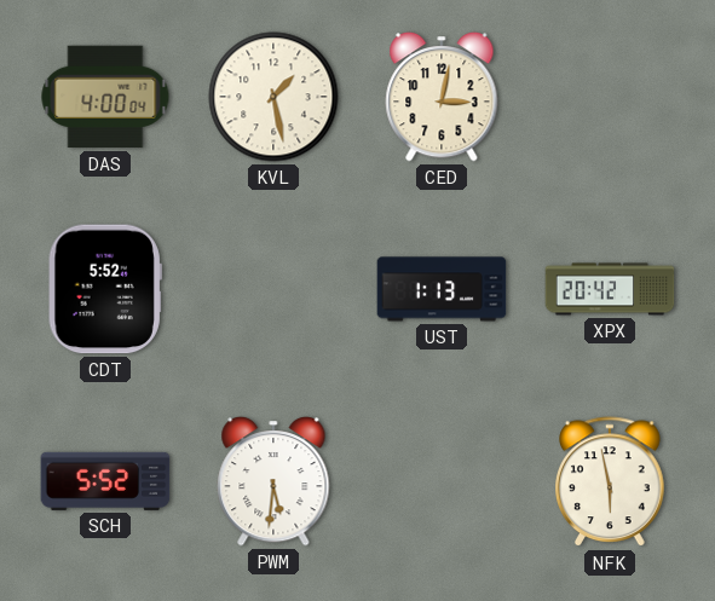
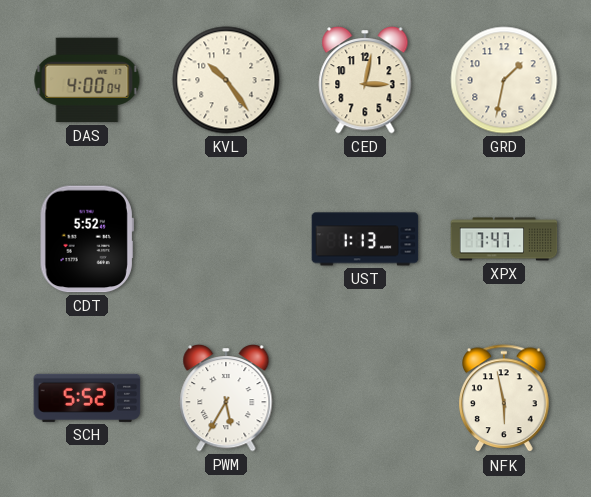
KVL: 1:28 -> 10:24 (226, 80)
GRD: none -> 1:32 (504, 80)
XPX: 20:42 -> 7:47 (504, 239)
PWM: 5:31 -> 5:35 (226, 399)
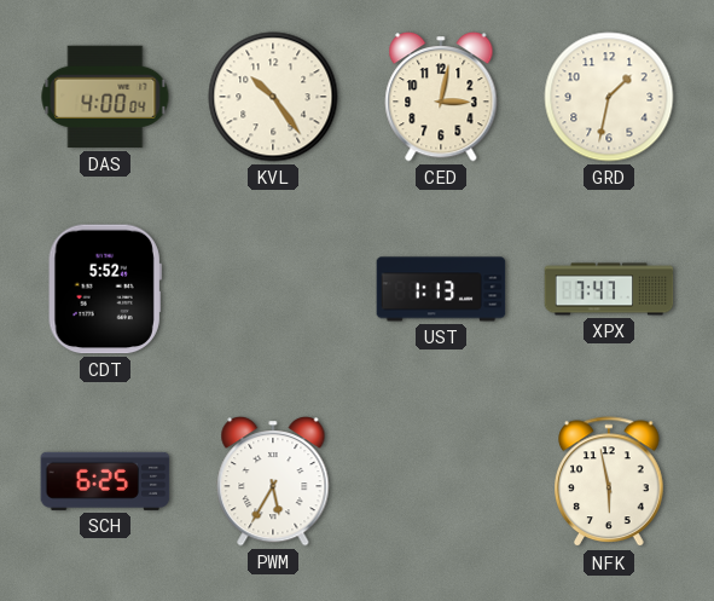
SCH: 5:52 -> 6:25 (105, 481)
